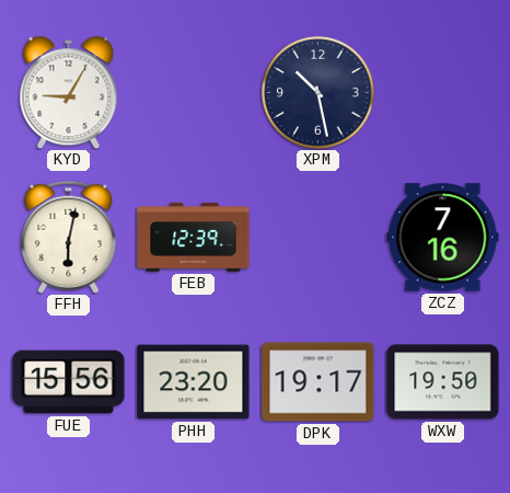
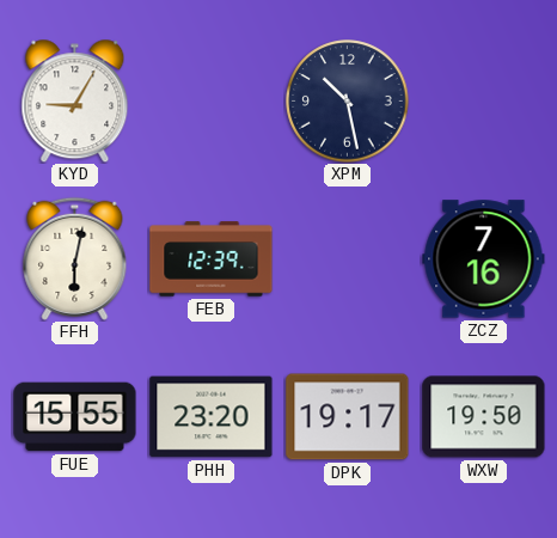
FUE: 15:56 -> 15:55 (75, 417)
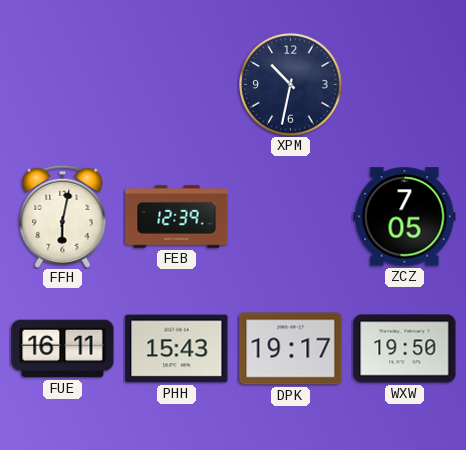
KYD: 9:05 -> none (75, 100)
XPM: 10:28 -> 10:32 (291, 85)
ZCZ: 7:16 -> 7:05 (405, 217)
FUE: 15:55 -> 16:11 (63, 349)
PHH: 23:20 -> 15:43 (177, 349)
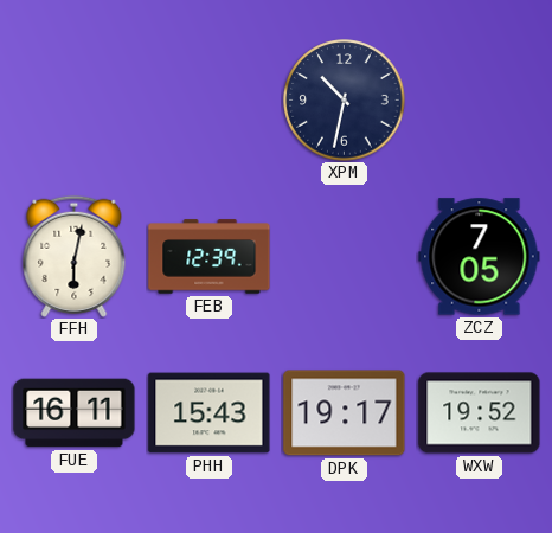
WXW: 19:50 -> 19:52 (480, 413)
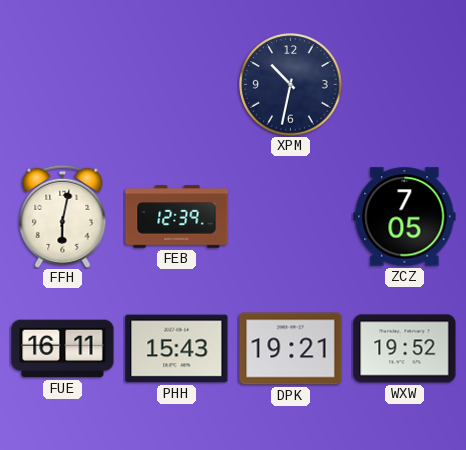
DPK: 19:17 -> 19:21 (291, 349)
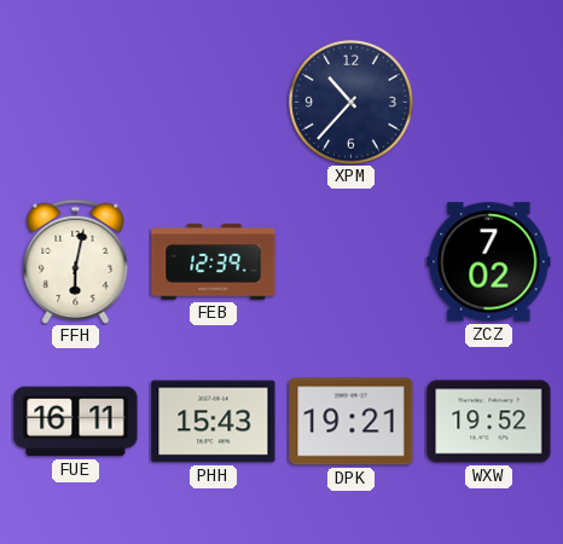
XPM: 10:32 -> 10:37 (352, 103)
ZCZ: 7:05 -> 7:02 (489, 262)
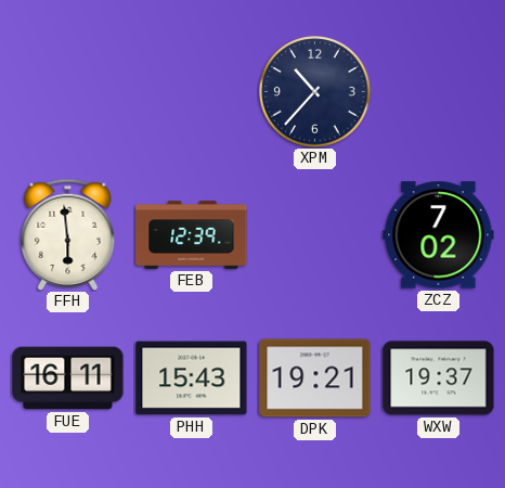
FFH: 6:02 -> 5:59 (68, 234)
WXW: 19:52 -> 19:37 (439, 378)
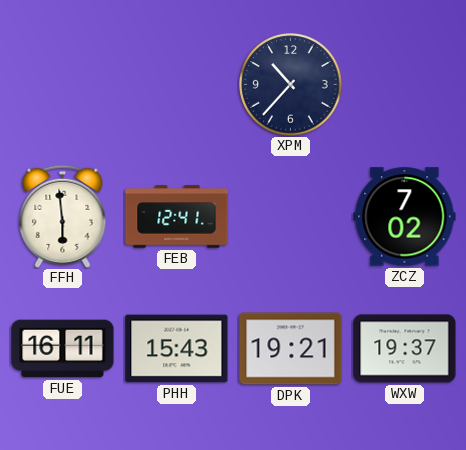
FEB: 12:39 -> 12:41 (177, 217)
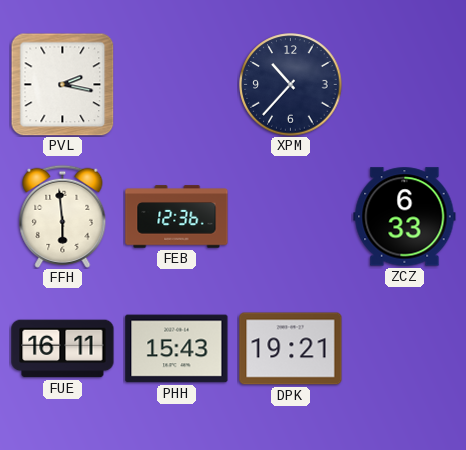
PVL: none -> 2:17 (62, 84)
FEB: 12:41 -> 12:36 (177, 217)
ZCZ: 7:02 -> 6:33 (405, 217)
WXW: 19:37 -> none (405, 349)
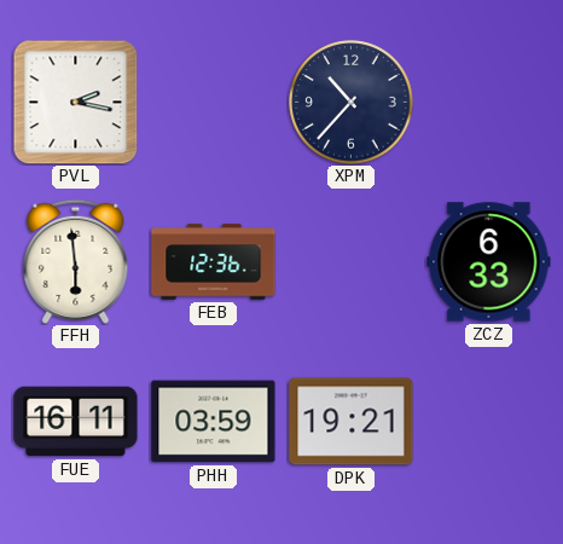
PHH: 15:43 -> 03:59 (214, 422)
